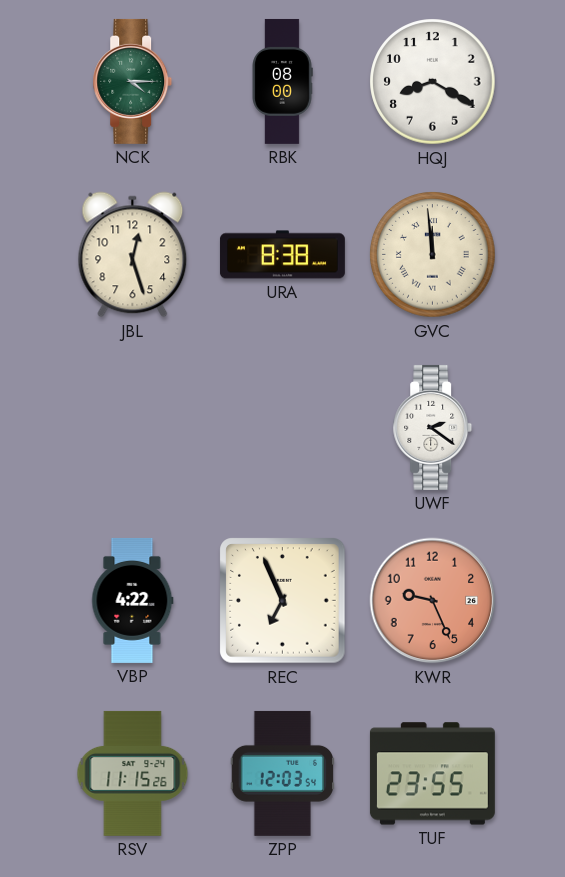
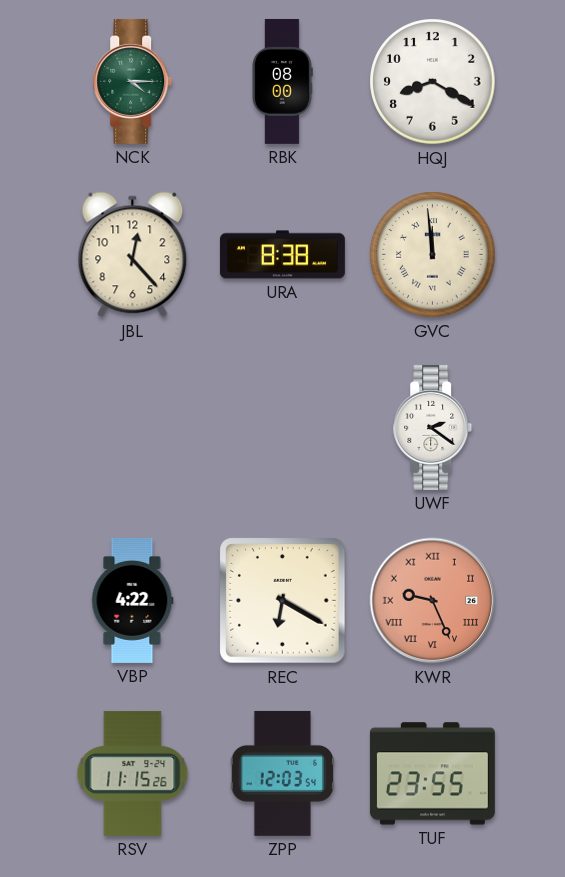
JBL: 12:27 -> 12:23 (133, 255)
REC: 6:56 -> 6:20 (283, 601)
KWR numerals: Arabic -> Roman (433, 601)
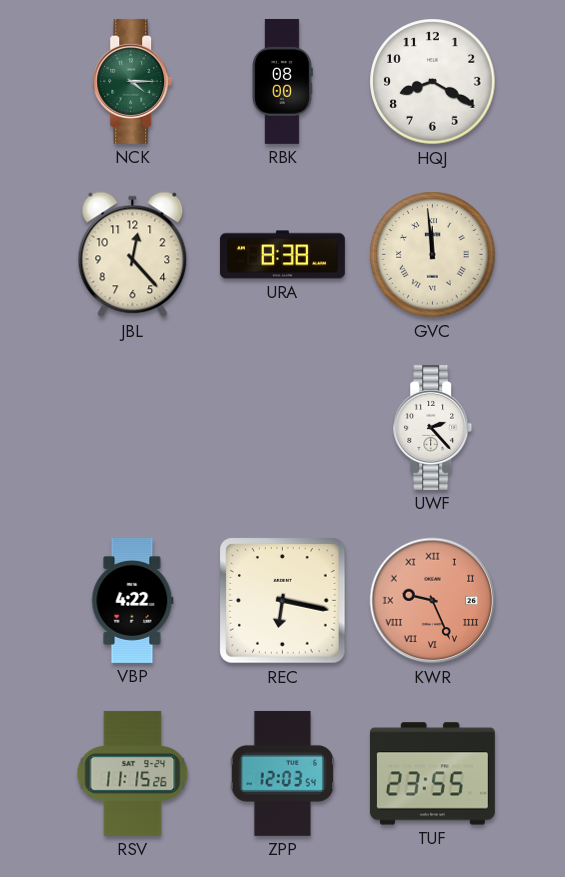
UWF: 2:21 -> 2:23 (433, 427)
REC: 6:20 -> 6:17 (283, 601)
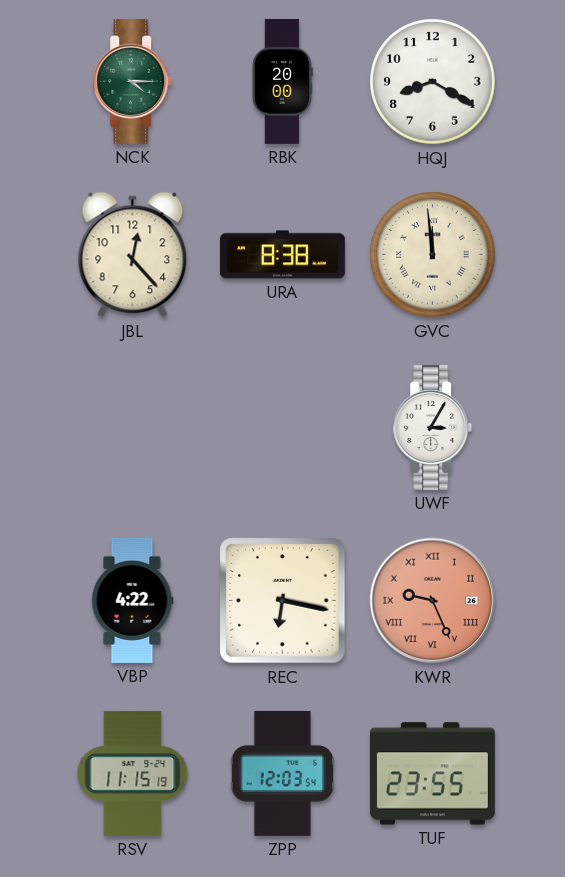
RBK: 08:00 -> 20:00 (282, 81)
UWF: 2:23 -> 3:05 (433, 427)
RSV: 11:15:26 -> 11:15:19 (133, 773)
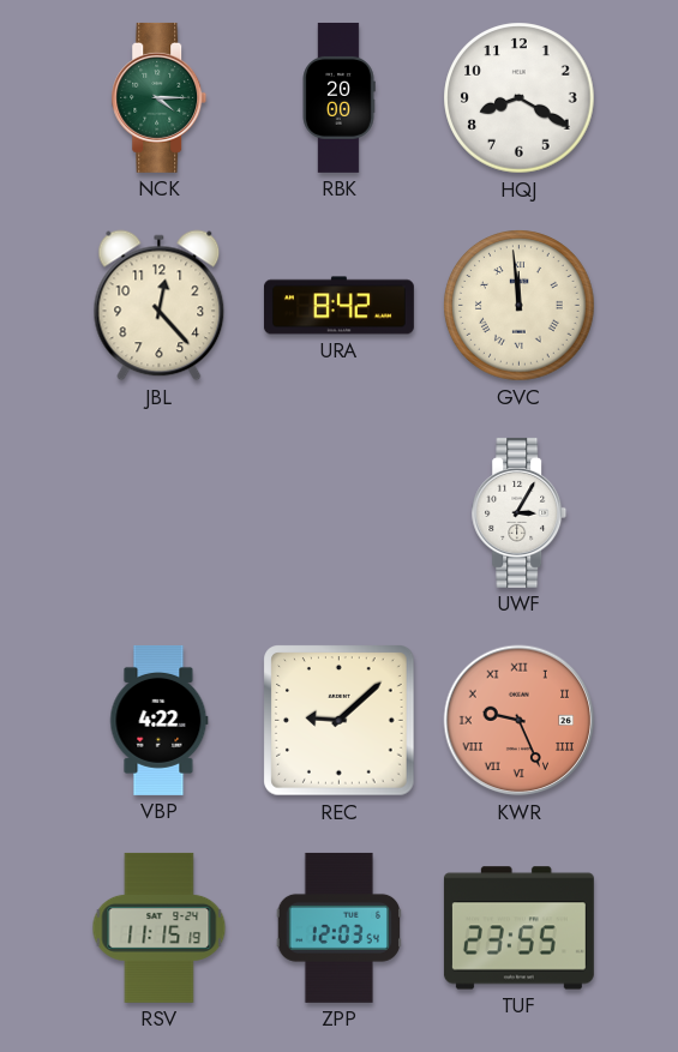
URA: 8:38 -> 8:42 (338, 306)
REC: 6:17 -> 9:08 (340, 721)
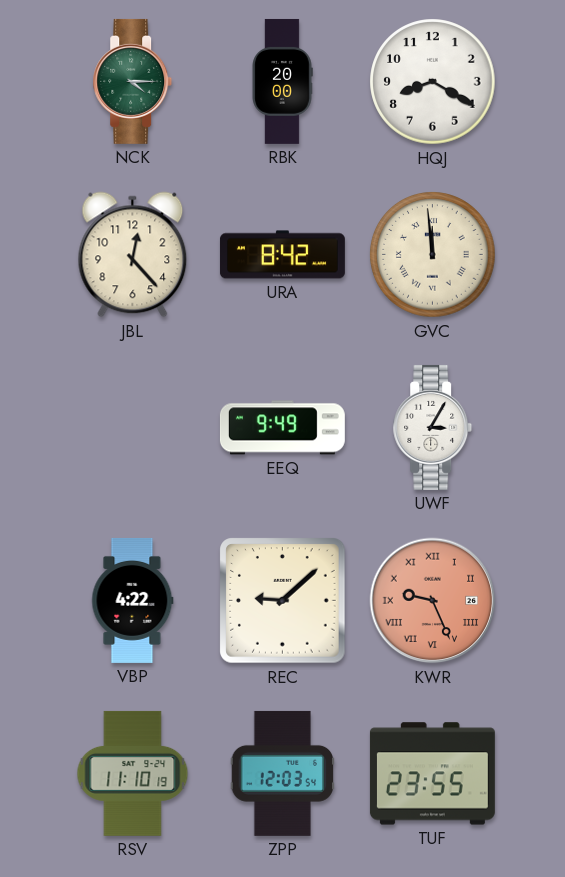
EEQ: none -> 9:49 (282, 428)
RSV: 11:15 -> 11:10 (133, 773)
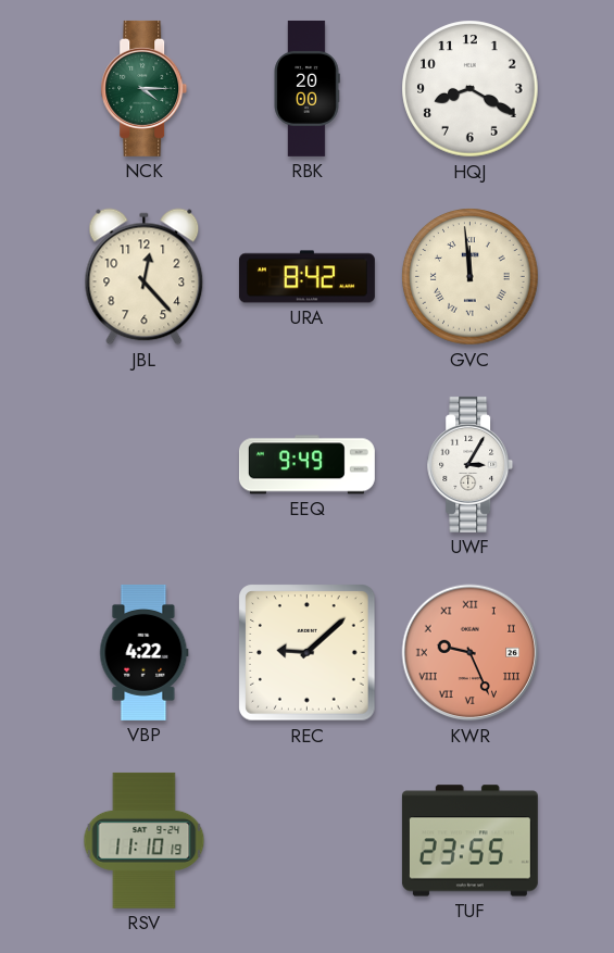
ZPP: 12:03 -> none (282, 773)
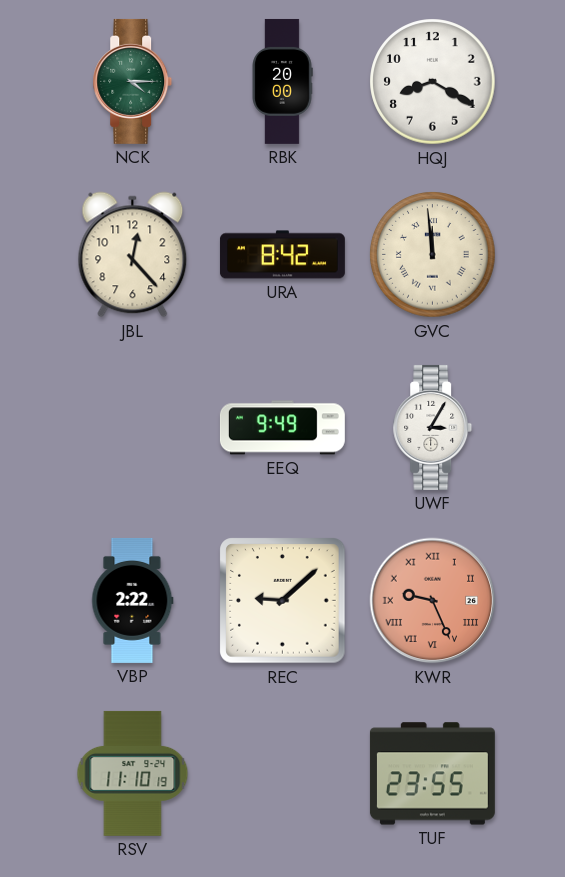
VBP: 4:22 -> 2:22 (133, 600)
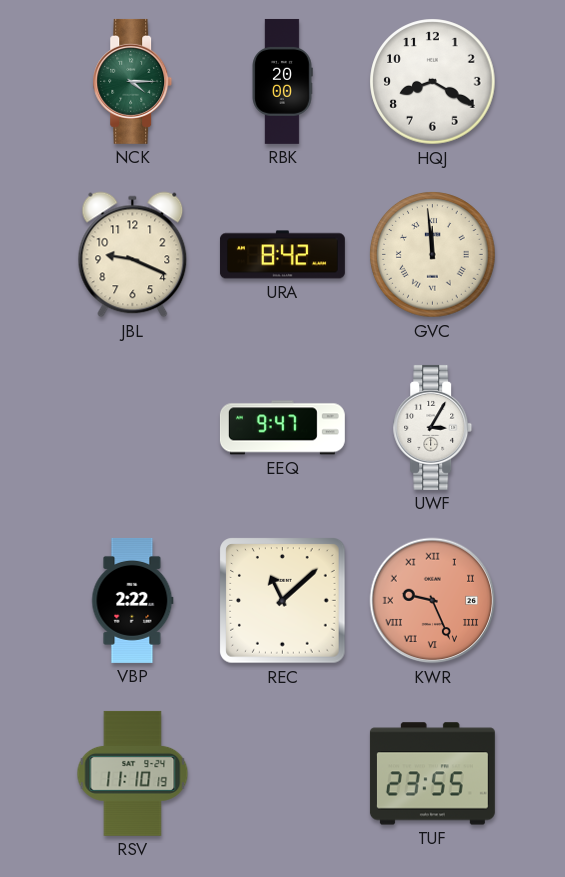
JBL: 12:23 -> 9:19 (133, 255)
EEQ: 9:49 -> 9:47 (282, 428)
REC: 9:08 -> 11:08 (283, 601)
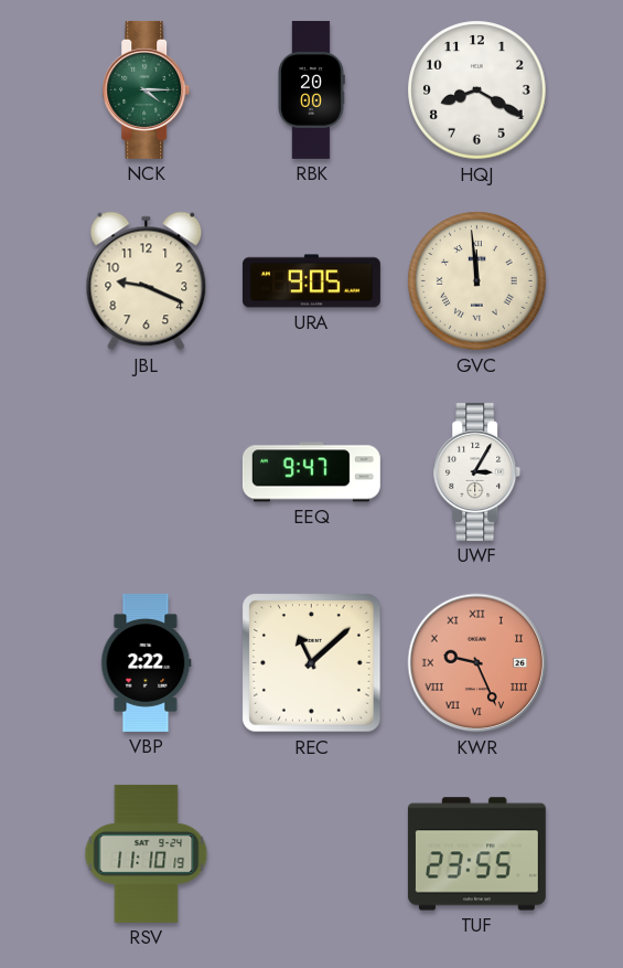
URA: 8:42 -> 9:05 (311, 281)
